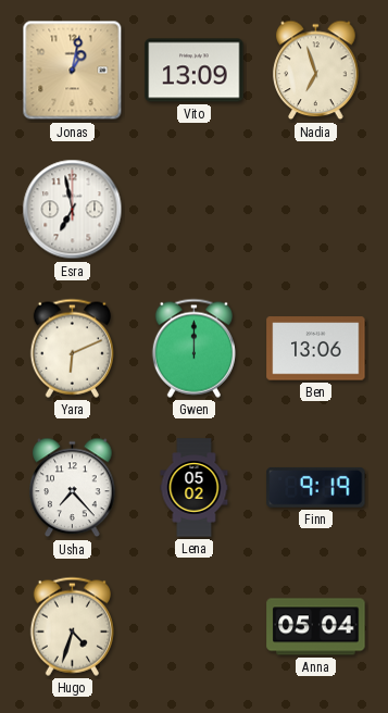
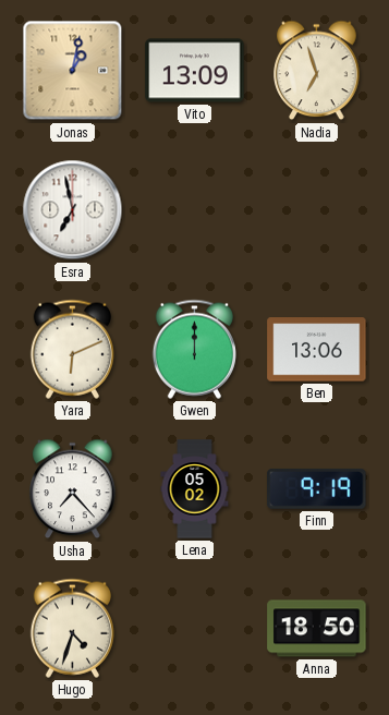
Anna: 05:04 -> 18:50 (317, 629)
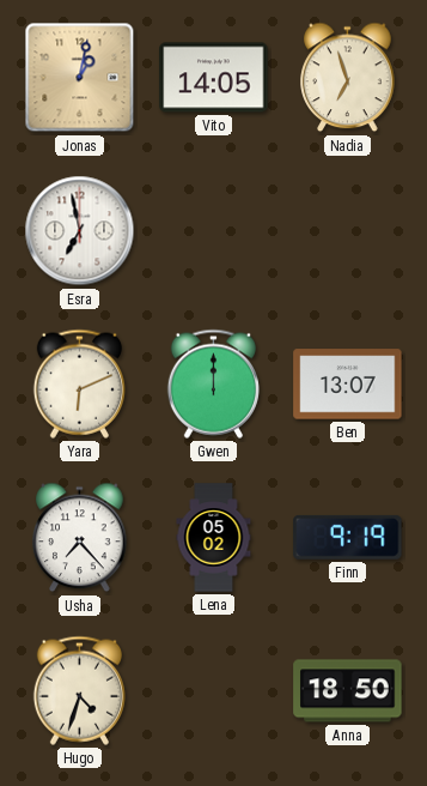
Vito: 13:09 -> 14:05 (214, 78)
Ben: 13:06 -> 13:07 (348, 385)
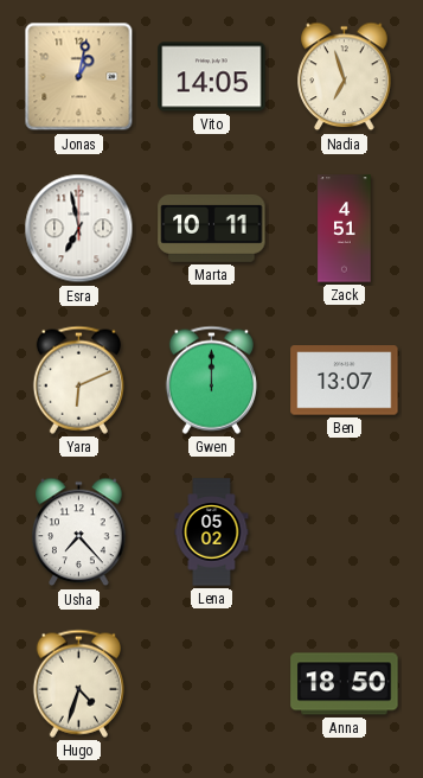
Marta: none -> 10:11 (212, 228)
Zack: none -> 4:51 (345, 229)
Finn: 9:19 -> none (348, 537)
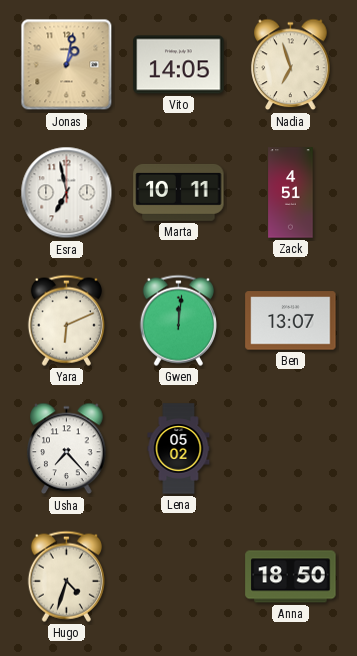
Gwen: 12:00 -> 12:01 (178, 320)
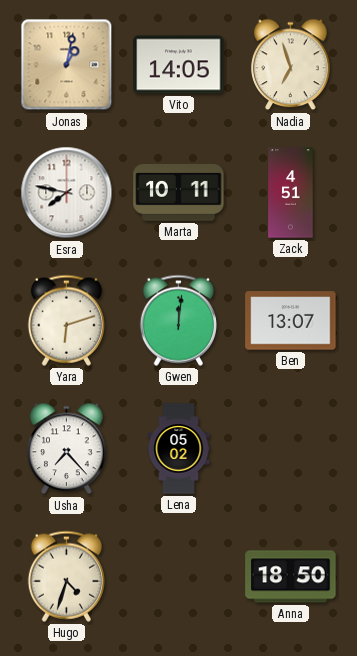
Esra: 6:58 -> 7:47 (67, 193)
Yara: 6:11 -> 6:12 (66, 320)
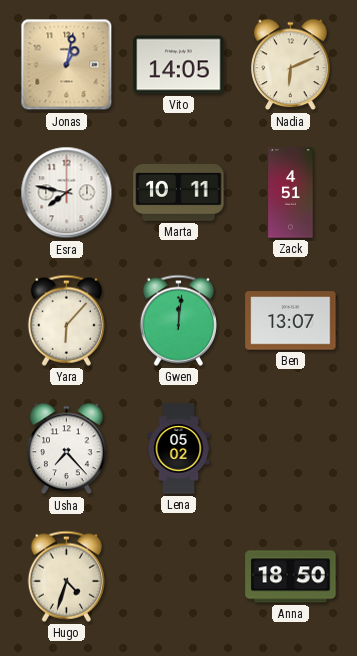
Nadia: 6:57 -> 6:11 (291, 65)
Yara: 6:12 -> 6:07 (66, 320)
